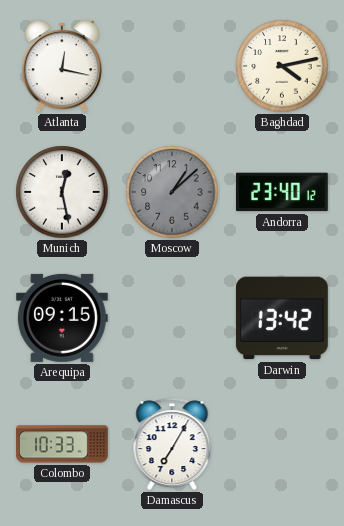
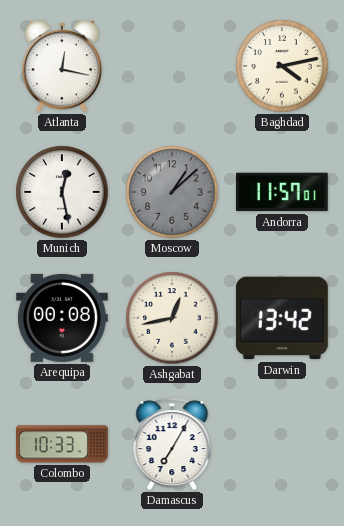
Andorra: 23:40 -> 11:57 (282, 192)
Arequipa: 09:15 -> 00:08 (62, 318)
Ashgabat: none -> 12:43 (172, 318)
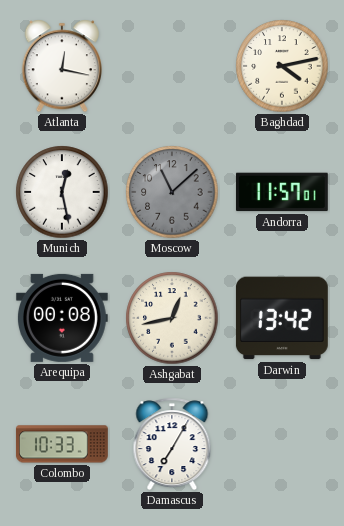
Moscow: 1:08 -> 11:08 (172, 192)
